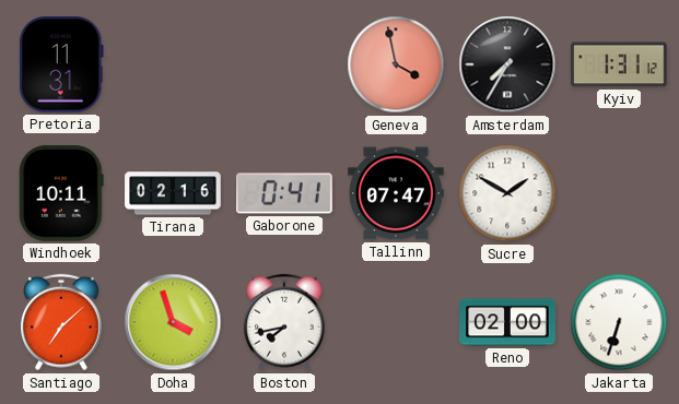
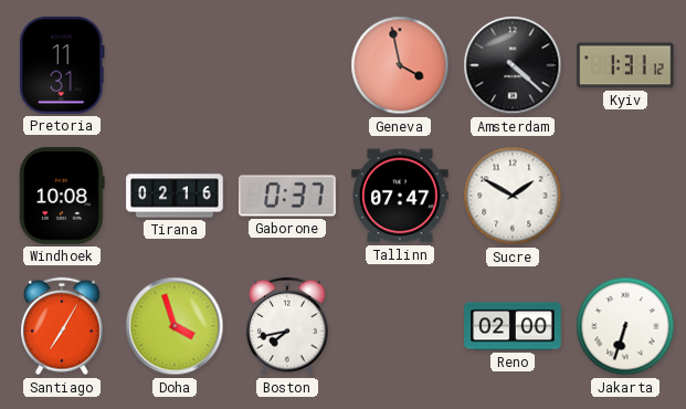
Amsterdam: 7:35 -> 4:22 (513, 65)
Windhoek: 10:11 -> 10:08 (62, 196)
Gaborone: 0:41 -> 0:37 (287, 196)
Santiago: 7:08 -> 7:05 (63, 326)
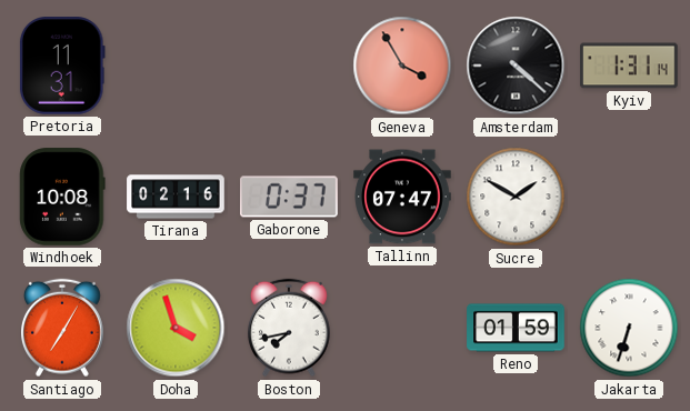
Geneva: 3:58 -> 3:55 (402, 66)
Kyiv: 1:31:12 -> 1:31:14 (629, 66)
Reno: 02:00 -> 01:59 (516, 328)
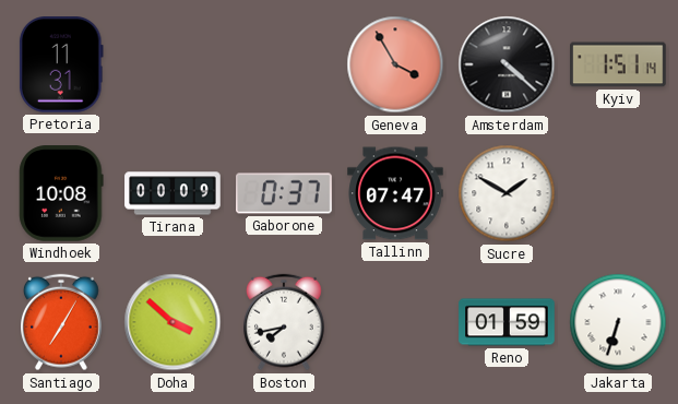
Kyiv: 1:31 -> 1:51 (618, 64)
Tirana: 02:16 -> 00:09 (173, 193)
Doha: 3:57 -> 3:52 (173, 322)
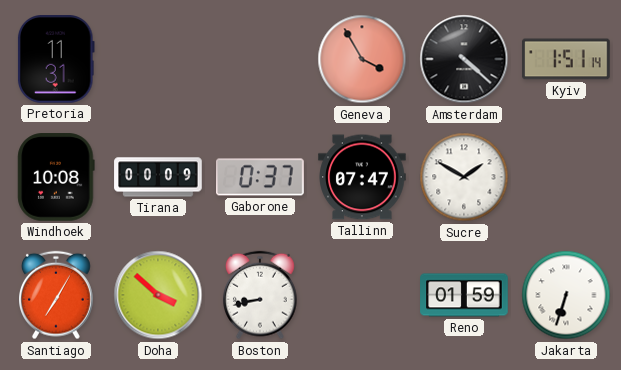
Boston: 7:43 -> 8:43 (261, 295)
